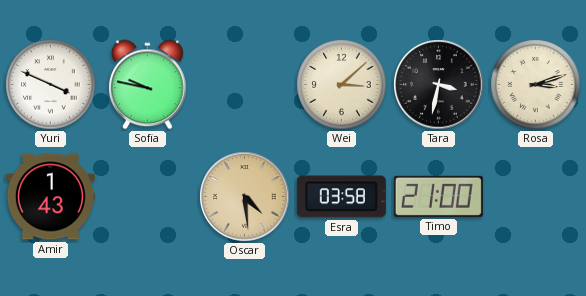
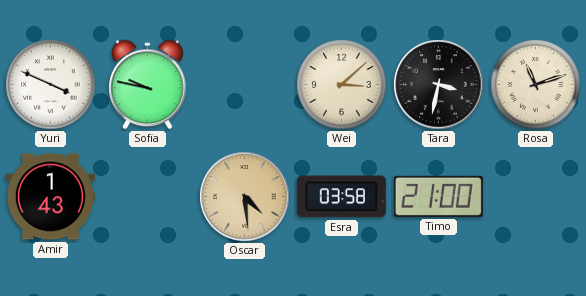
Rosa: 3:12 -> 11:12 (536, 85)
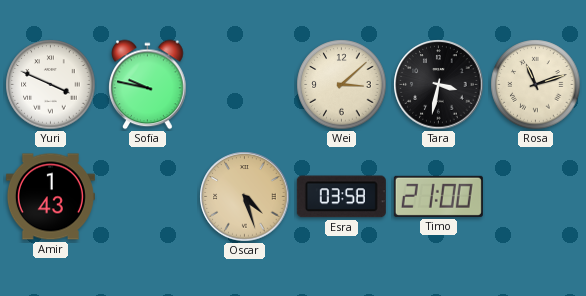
Oscar: 4:29 -> 4:27 (245, 197)
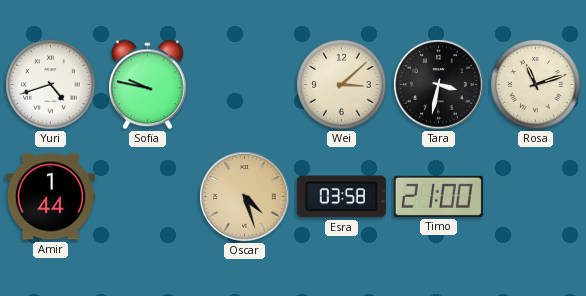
Yuri: 3:49 -> 4:42 (51, 85)
Amir: 1:43 -> 1:44 (50, 197)
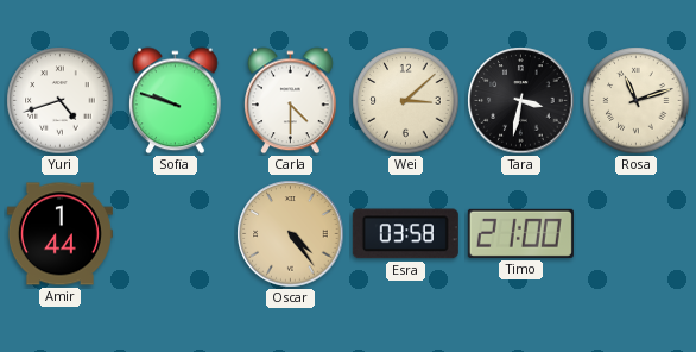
Sofia: 9:47 -> 9:48 (176, 101)
Carla: none -> 4:30 (291, 101)
Oscar: 4:27 -> 4:24 (291, 234)
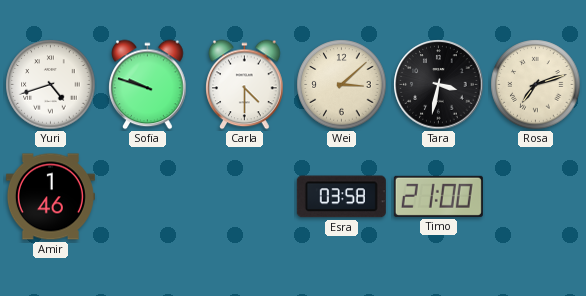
Rosa: 11:12 -> 7:12 (536, 85)
Amir: 1:44 -> 1:46 (50, 197)
Oscar: 4:24 -> none (291, 234)
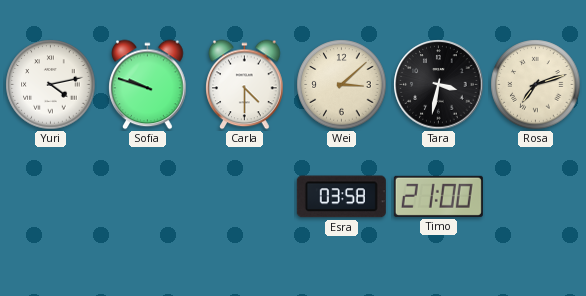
Yuri: 4:42 -> 4:13 (51, 85)
Amir: 1:46 -> none (50, 197)
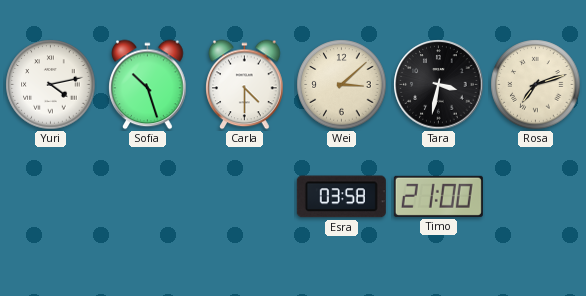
Sofia: 9:48 -> 10:27 (148, 85)
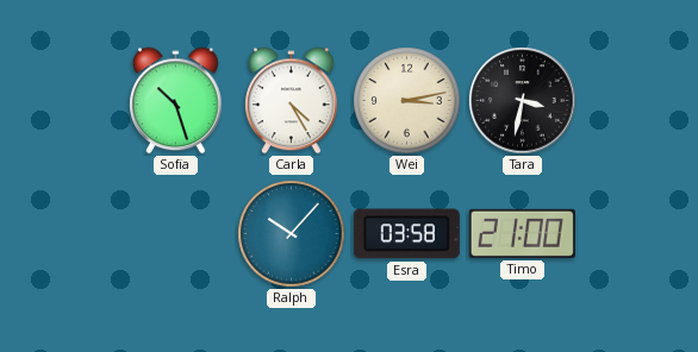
Yuri: 4:13 -> none (51, 85)
Carla: 4:30 -> 4:25 (292, 101)
Wei: 3:08 -> 3:13 (407, 101)
Rosa: 7:12 -> none (536, 85)
Ralph: none -> 10:07 (292, 234)
